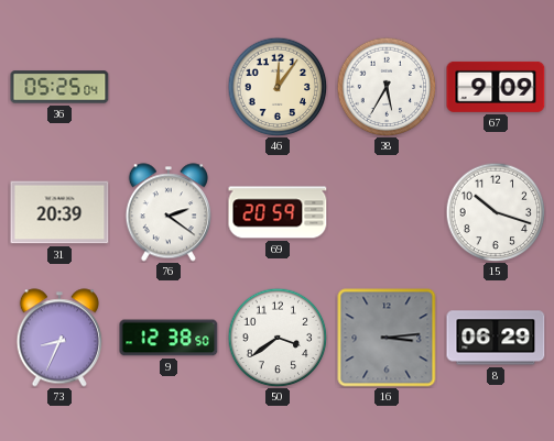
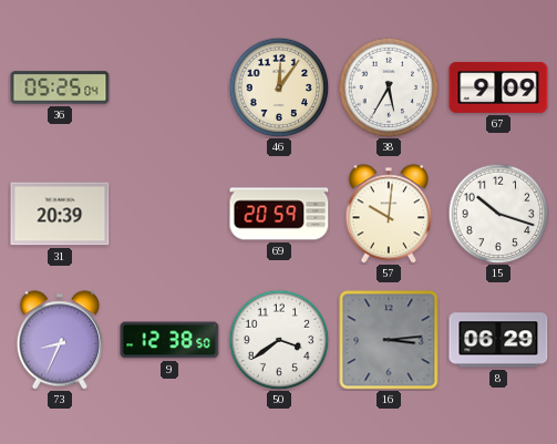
76: 2:21 -> none (169, 212)
57: none -> 10:01 (389, 214)
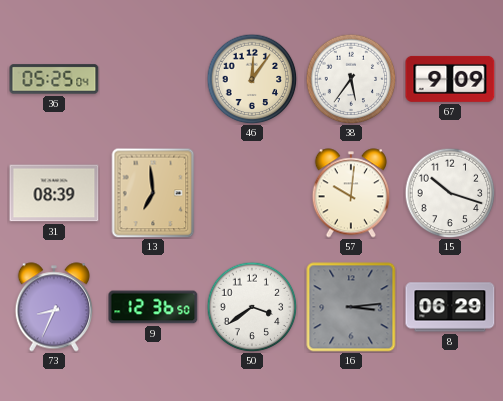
38: 5:35 -> 5:36 (351, 79)
31: 20:39 -> 08:39 (54, 193)
13: none -> 6:59 (153, 193)
69: 20:59 -> none (279, 214)
9: 12:38 -> 12:36 (153, 307)
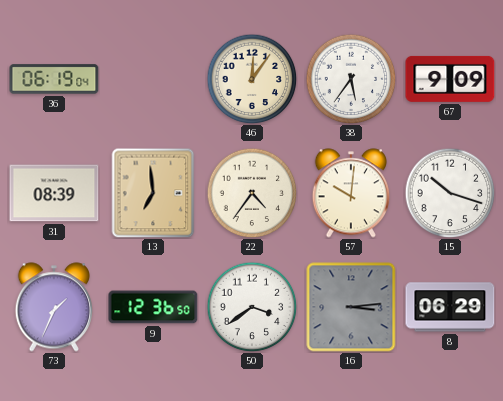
36: 05:25 -> 06:19 (54, 79)
22: none -> 4:36 (252, 193)
73: 8:34 -> 1:34 (54, 307)
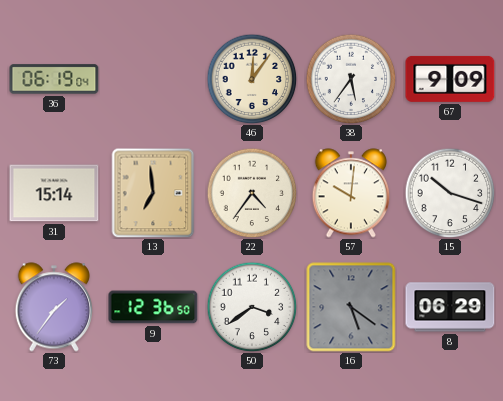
31: 08:39 -> 15:14 (54, 193)
73: 1:34 -> 1:36 (54, 307)
16: 3:14 -> 5:21 (351, 307)
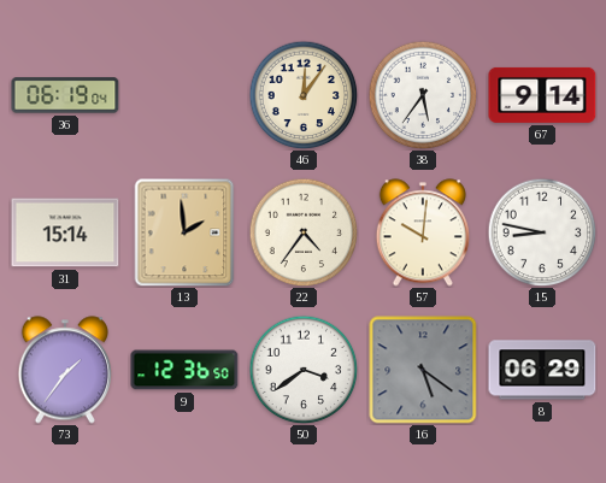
67: 9:09 -> 9:14 (542, 95)
13: 6:59 -> 1:59 (184, 232)
15: 10:18 -> 8:47 (542, 232)
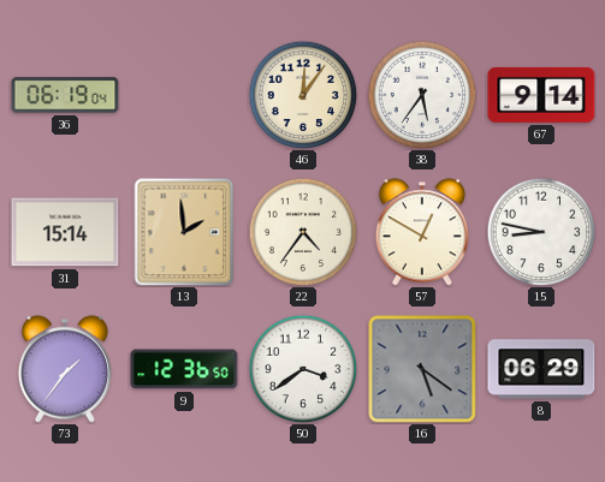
57: 10:01 -> 12:50 (422, 232)
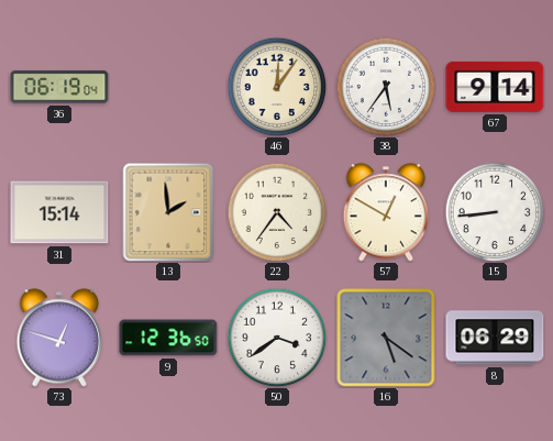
15: 8:47 -> 8:44 (495, 212)
73: 1:36 -> 12:48 (59, 338)
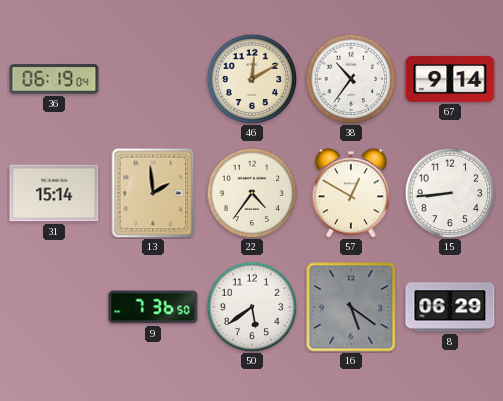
46: 12:06 -> 12:10 (252, 79)
38: 5:36 -> 10:36 (351, 79)
73: 12:48 -> none (59, 338)
9: 12:36 -> 7:36 (153, 307)
50: 3:39 -> 5:39 (252, 307)
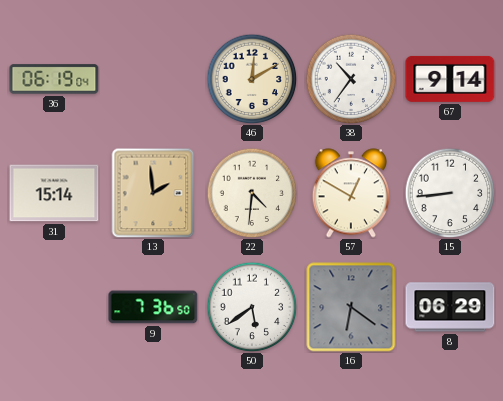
22: 4:36 -> 4:31 (252, 193)
16: 5:21 -> 6:21 (351, 307)
